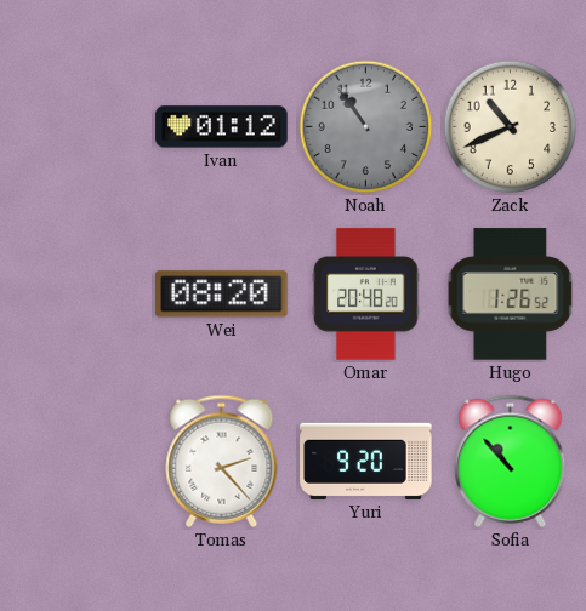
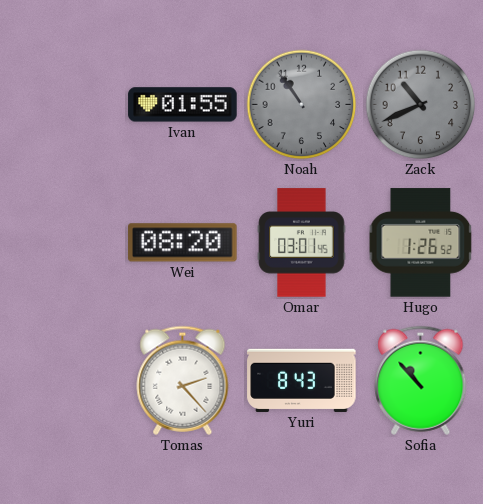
Ivan: 01:12 -> 01:55 (183, 105)
Zack dial: cream -> grey (421, 105)
Omar: 20:48 -> 03:01 (302, 243)
Yuri: 9:20 -> 8:43 (302, 380)
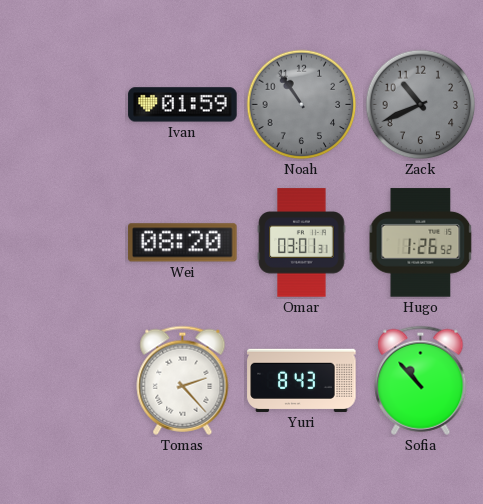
Ivan: 01:55 -> 01:59 (183, 105)
Omar: 03:01:45 -> 03:01:31 (302, 243)
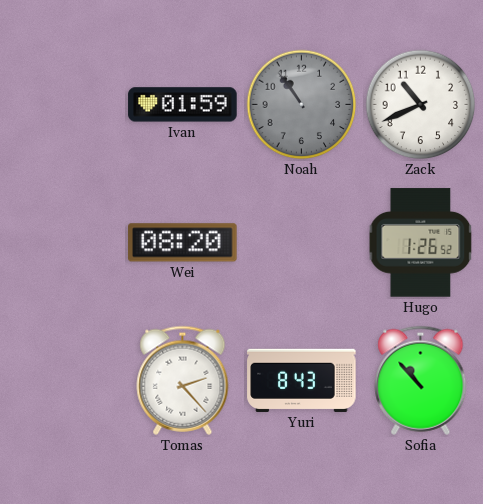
Zack dial: grey -> white (421, 105)
Omar: 03:01 -> none (302, 243)
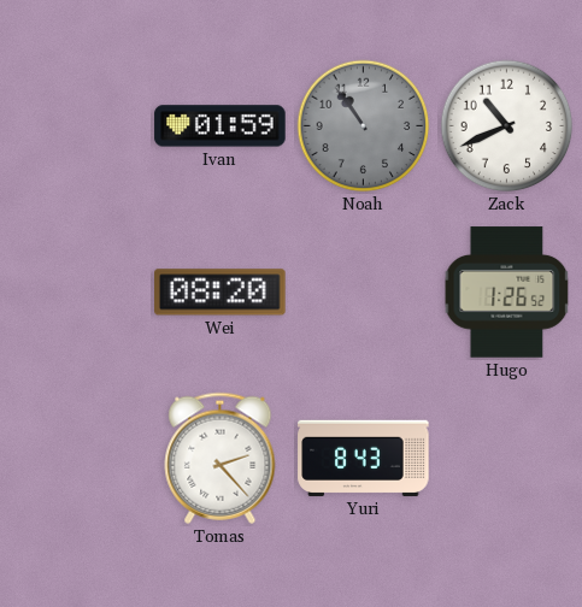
Sofia: 10:53 -> none (421, 380)
